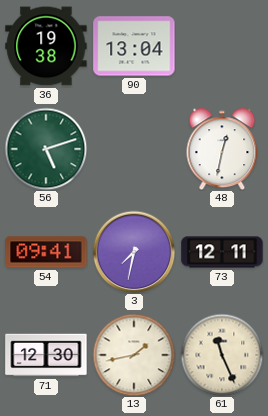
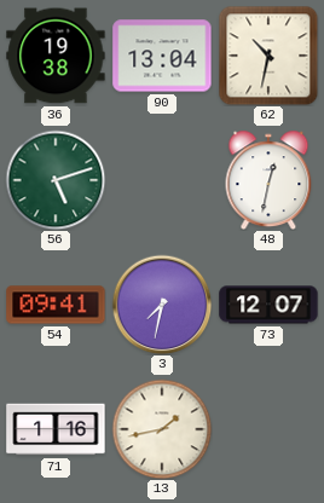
62: none -> 10:32 (268, 56)
73: 12:11 -> 12:07 (268, 305)
71: 12:30 -> 1:16 (56, 429)
61: 11:26 -> none (222, 355)
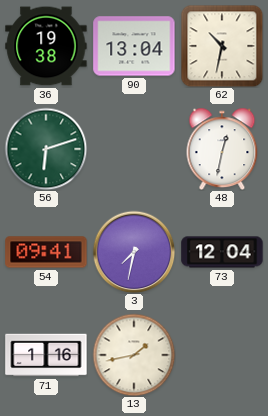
56: 5:12 -> 6:12 (46, 149)
73: 12:07 -> 12:04 (222, 252)
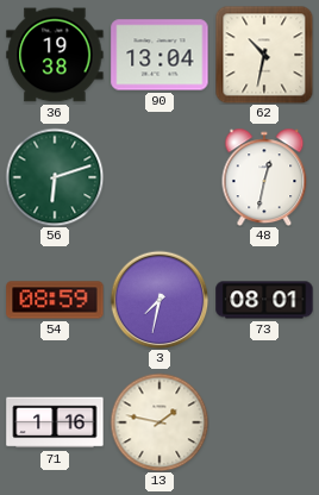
54: 09:41 -> 08:59 (55, 300)
73: 12:04 -> 08:01 (264, 300)
13: 1:43 -> 1:47 (159, 422)
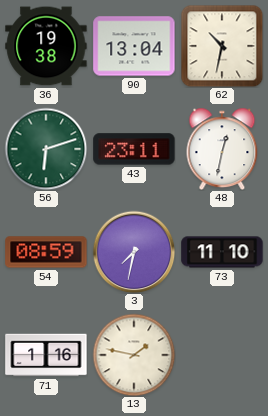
43: none -> 23:11 (134, 149)
73: 08:01 -> 11:10 (222, 252)
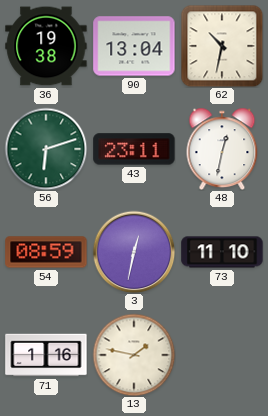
3: 7:32 -> 12:32 (134, 252)
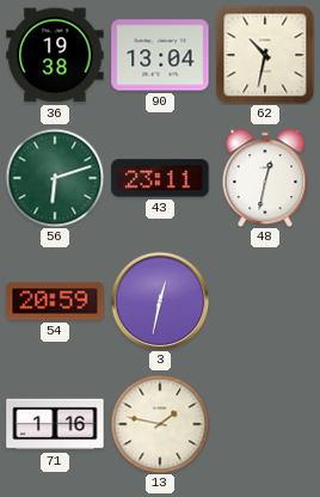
54: 08:59 -> 20:59 (55, 301)
73: 11:10 -> none (222, 252)
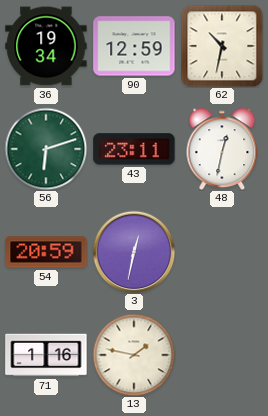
36: 19:38 -> 19:34 (46, 46)
90: 13:04 -> 12:59 (134, 46)
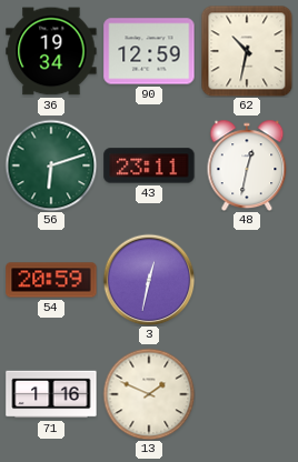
13: 1:47 -> 1:49 (149, 394)
